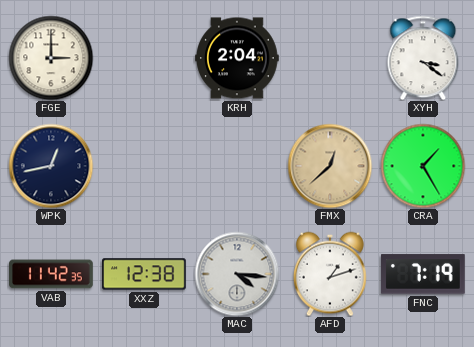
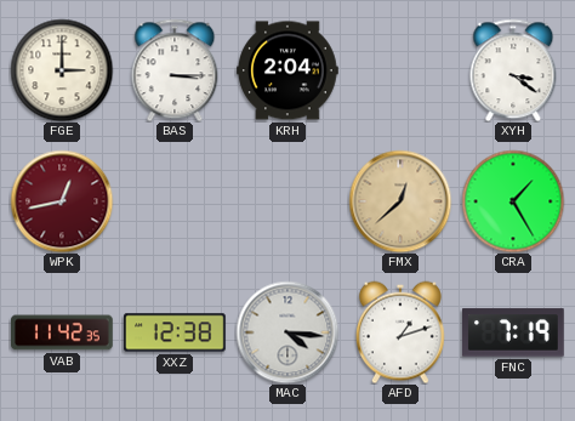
BAS: none -> 3:15 (175, 70)
WPK dial: navy -> burgundy (62, 201)
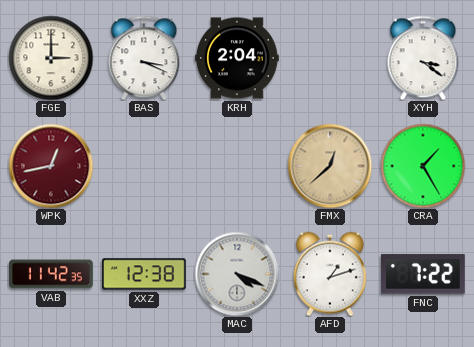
BAS: 3:15 -> 3:19 (144, 58)
MAC: 4:16 -> 4:19 (237, 274)
FNC: 7:19 -> 7:22 (424, 274)
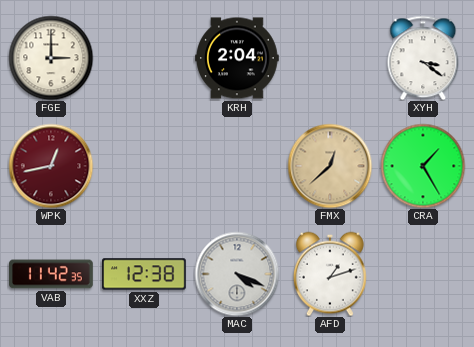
BAS: 3:19 -> none (144, 58)
FNC: 7:22 -> none (424, 274)
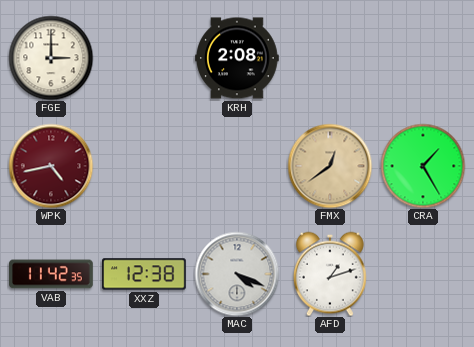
KRH: 2:04 -> 2:08 (238, 58)
XYH: 3:21 -> none (423, 58)
WPK: 12:43 -> 4:43 (51, 166)
FMX: 12:38 -> 12:39 (330, 166)
